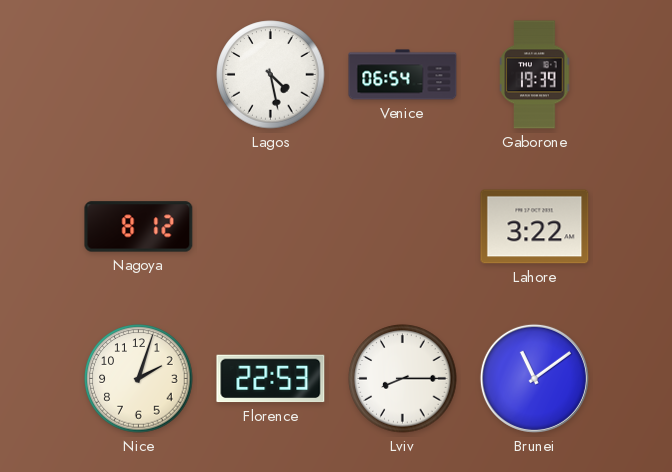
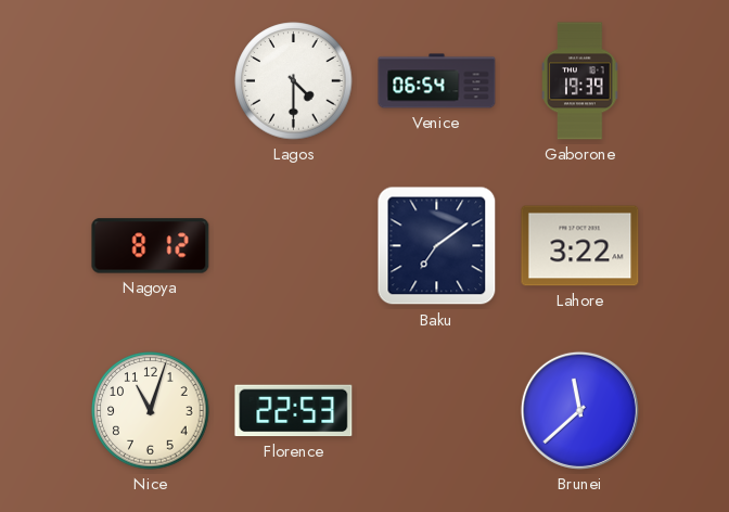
Lagos: 4:28 -> 4:30 (294, 81)
Baku: none -> 7:09 (437, 246)
Nice: 2:03 -> 11:03 (151, 411)
Lviv: 8:15 -> none (403, 379)
Brunei: 11:09 -> 11:38 (579, 410)
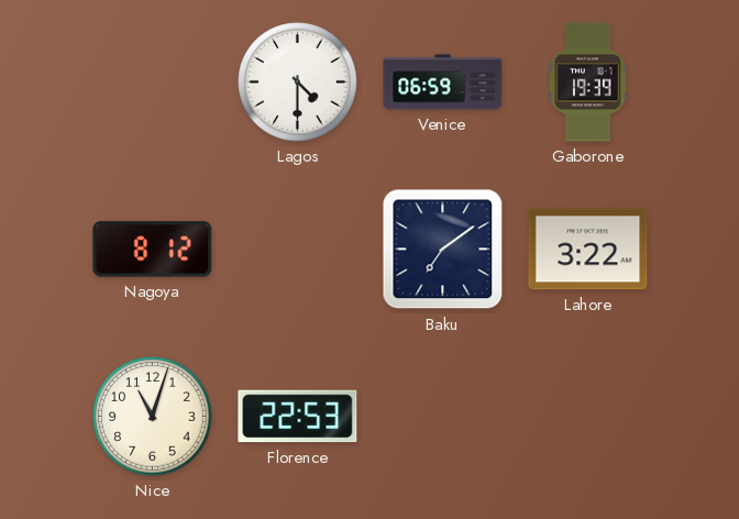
Venice: 06:54 -> 06:59 (443, 82)
Brunei: 11:38 -> none (579, 410)
